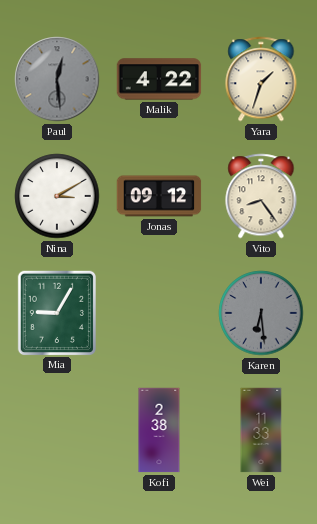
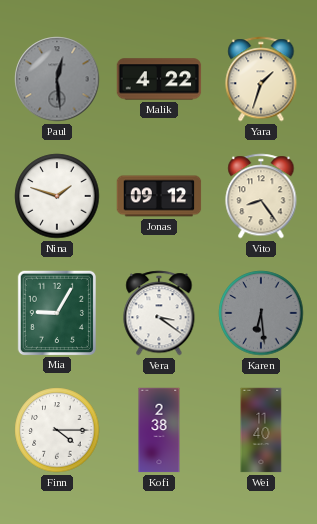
Nina: 3:10 -> 1:48 (57, 196)
Vera: none -> 3:21 (159, 313)
Finn: none -> 4:15 (57, 430)
Wei: 11:33 -> 11:40 (261, 430)
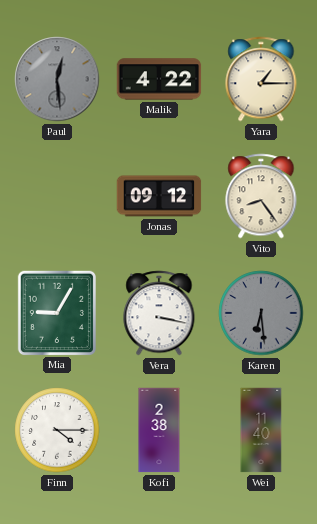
Yara: 1:33 -> 1:15 (261, 79)
Nina: 1:48 -> none (57, 196)
Vera: 3:21 -> 3:17 (159, 313)
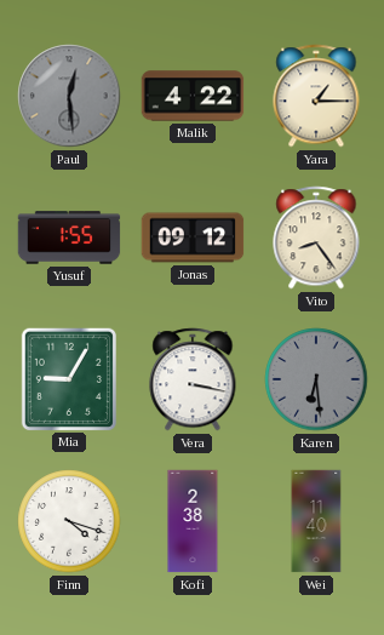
Yusuf: none -> 1:55 (69, 238)
Finn: 4:15 -> 4:18 (69, 521)
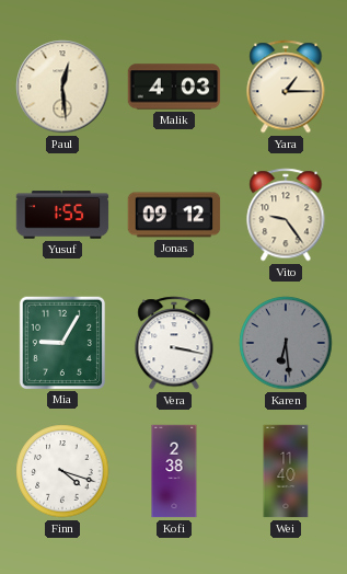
Paul dial: grey -> cream (62, 87)
Malik: 4:22 -> 4:03 (174, 87)
Vito: 8:24 -> 9:24 (286, 215)
